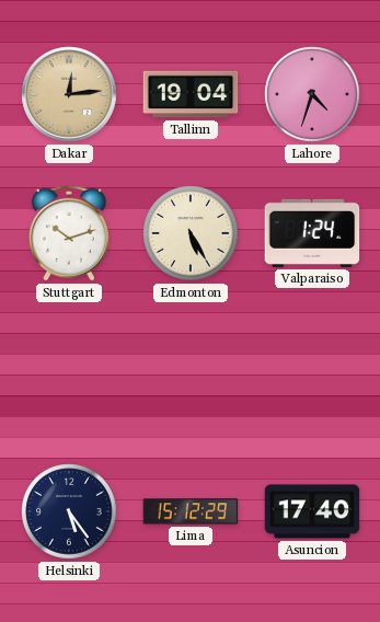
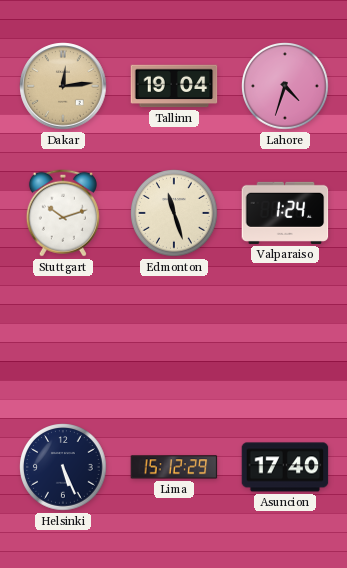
Edmonton: 5:25 -> 11:27 (174, 213)
Helsinki: 5:24 -> 5:26 (63, 467)
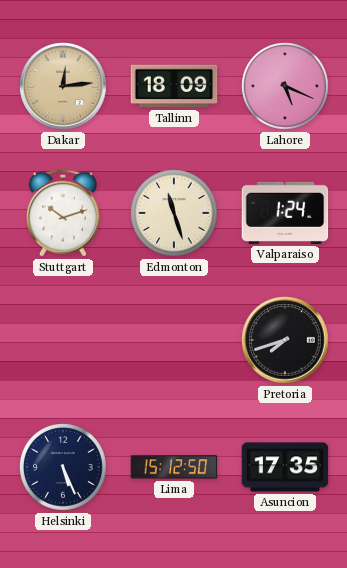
Tallinn: 19:04 -> 18:09 (174, 86)
Lahore: 4:33 -> 5:19 (285, 86)
Pretoria: none -> 7:42 (285, 340)
Lima: 15:12:29 -> 15:12:50 (174, 467)
Asuncion: 17:40 -> 17:35 (285, 467)
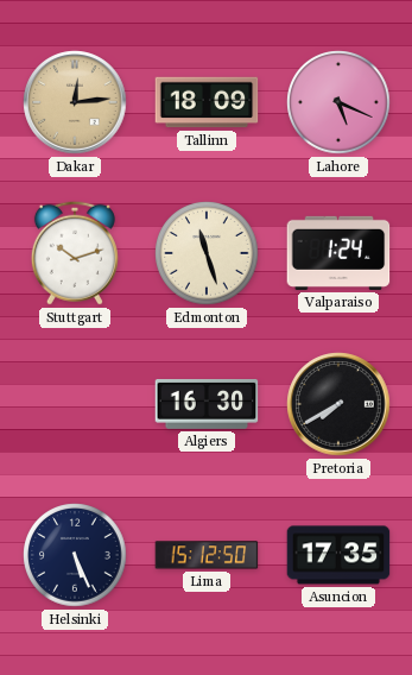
Algiers: none -> 16:30 (207, 404)
Pretoria: 7:42 -> 7:40 (338, 404)
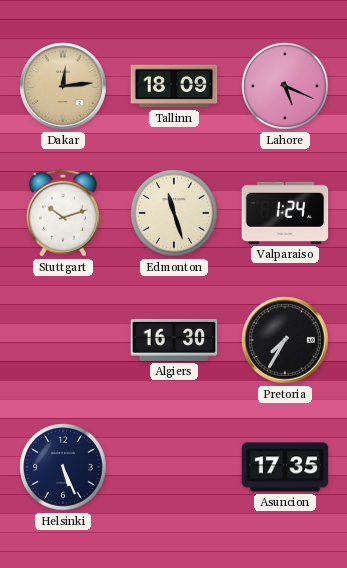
Pretoria: 7:40 -> 7:35 (285, 340)
Lima: 15:12 -> none (207, 555)
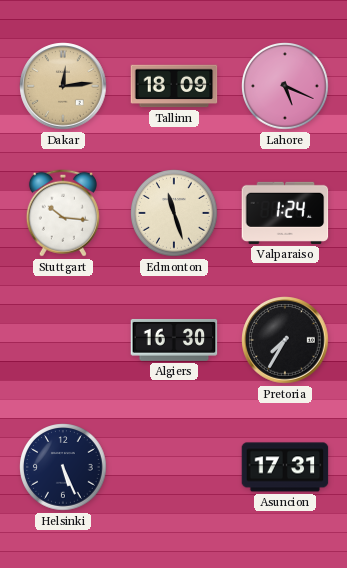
Stuttgart: 10:12 -> 10:16 (63, 213)
Asuncion: 17:35 -> 17:31 (285, 467)
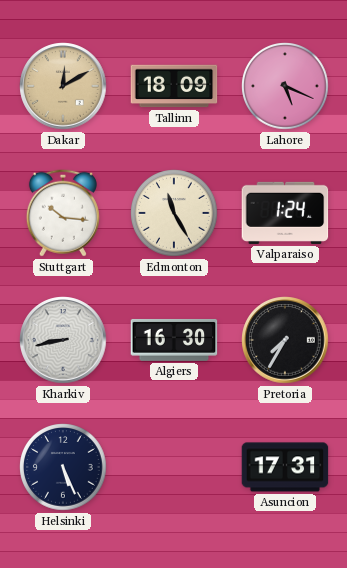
Dakar: 12:14 -> 12:10 (63, 86)
Edmonton: 11:27 -> 11:25 (174, 213)
Kharkiv: none -> 8:43 (63, 340)
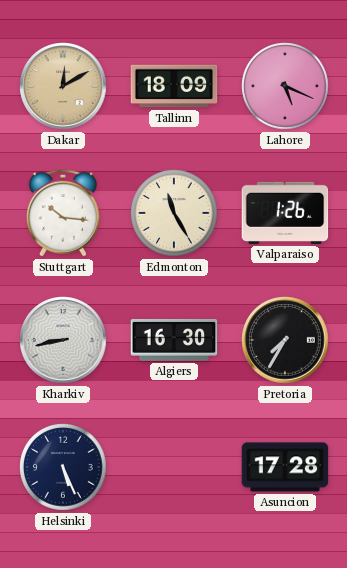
Valparaiso: 1:24 -> 1:26 (285, 213)
Asuncion: 17:31 -> 17:28 (285, 467)
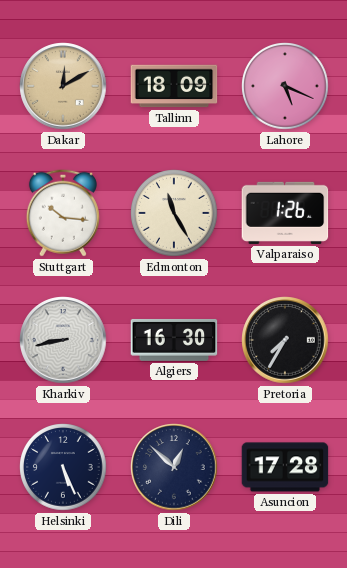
Dili: none -> 12:52 (174, 467)
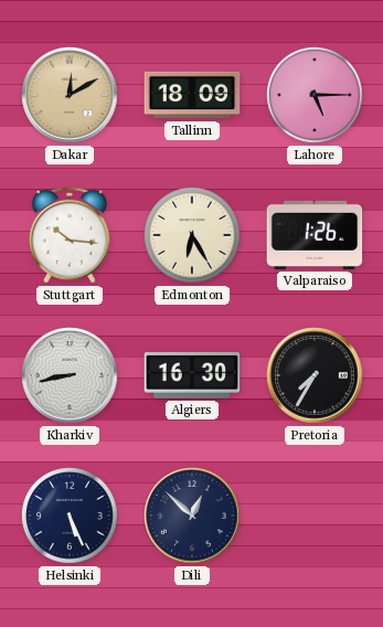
Lahore: 5:19 -> 5:15 (315, 95)
Edmonton: 11:25 -> 6:25 (192, 235)
Asuncion: 17:28 -> none (285, 467)
